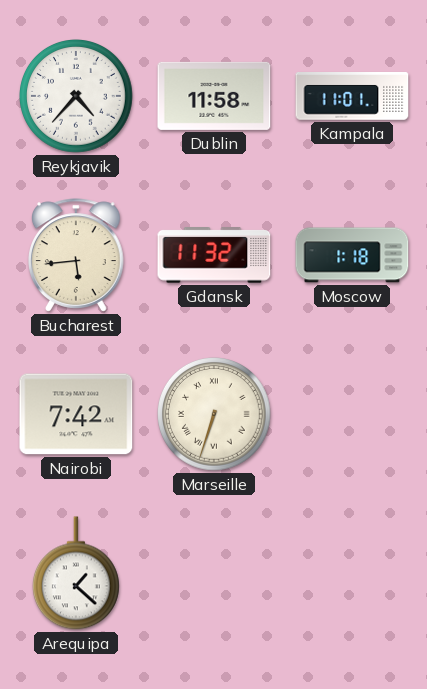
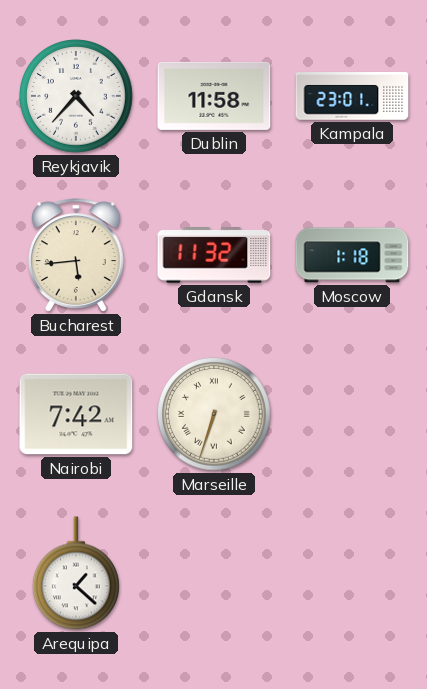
Kampala: 11:01 -> 23:01 (352, 96)
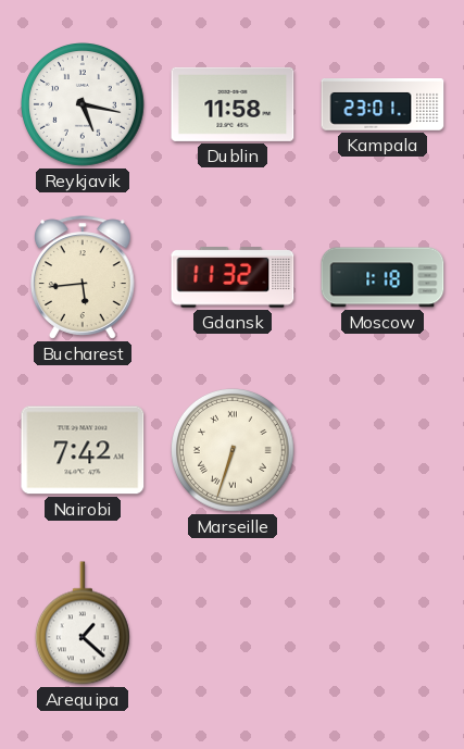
Reykjavik: 4:37 -> 5:17 (84, 105)
